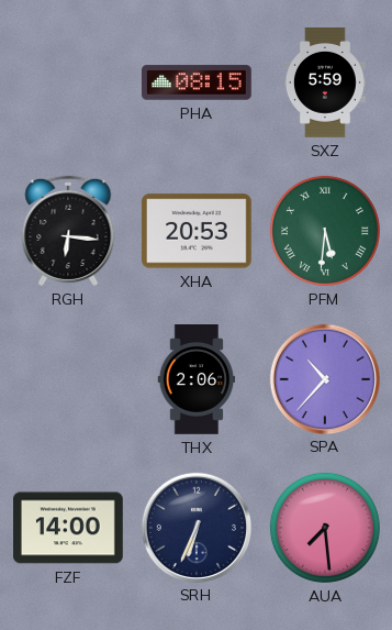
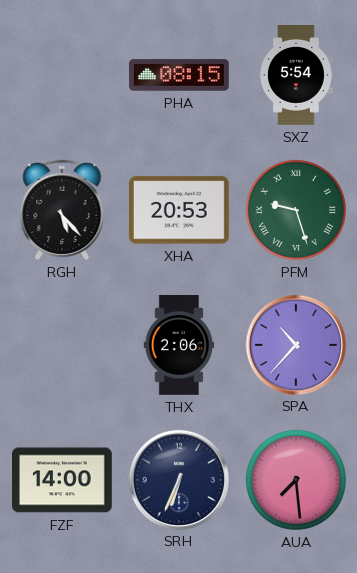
SXZ: 5:59 -> 5:54 (296, 76)
RGH: 6:16 -> 5:23 (62, 210)
PFM: 5:31 -> 9:27 (296, 210)
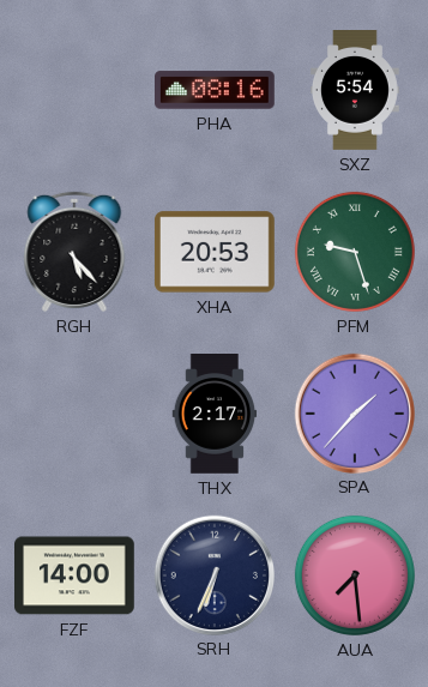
PHA: 08:15 -> 08:16 (216, 90)
THX: 2:06 -> 2:17 (215, 415)
SPA: 10:37 -> 1:37 (354, 412)
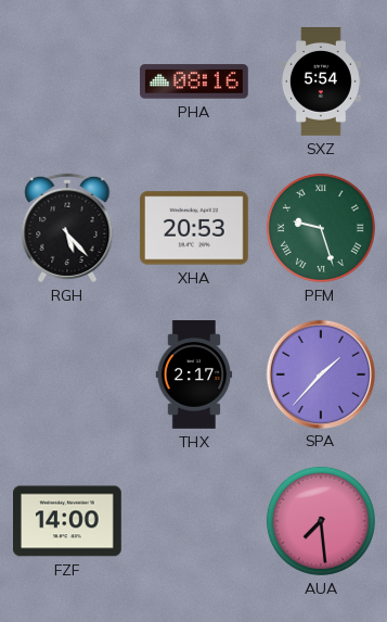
SRH: 6:34 -> none (213, 574)
